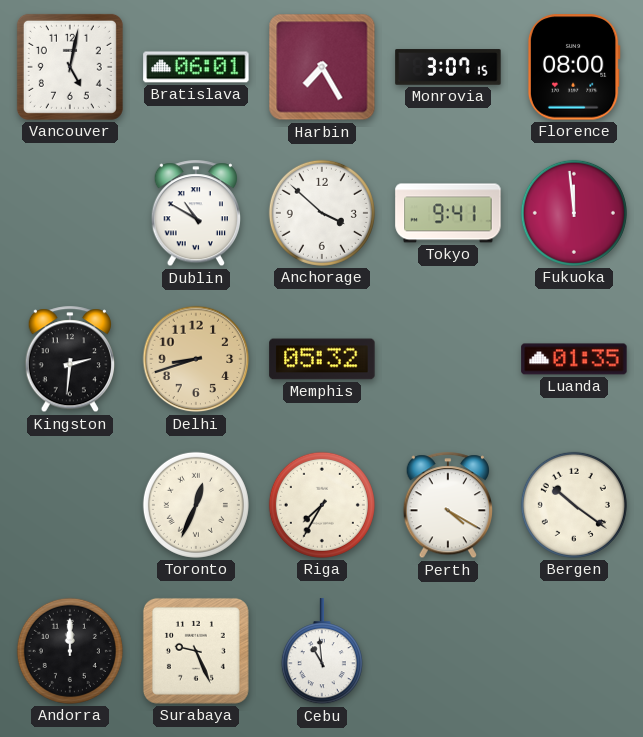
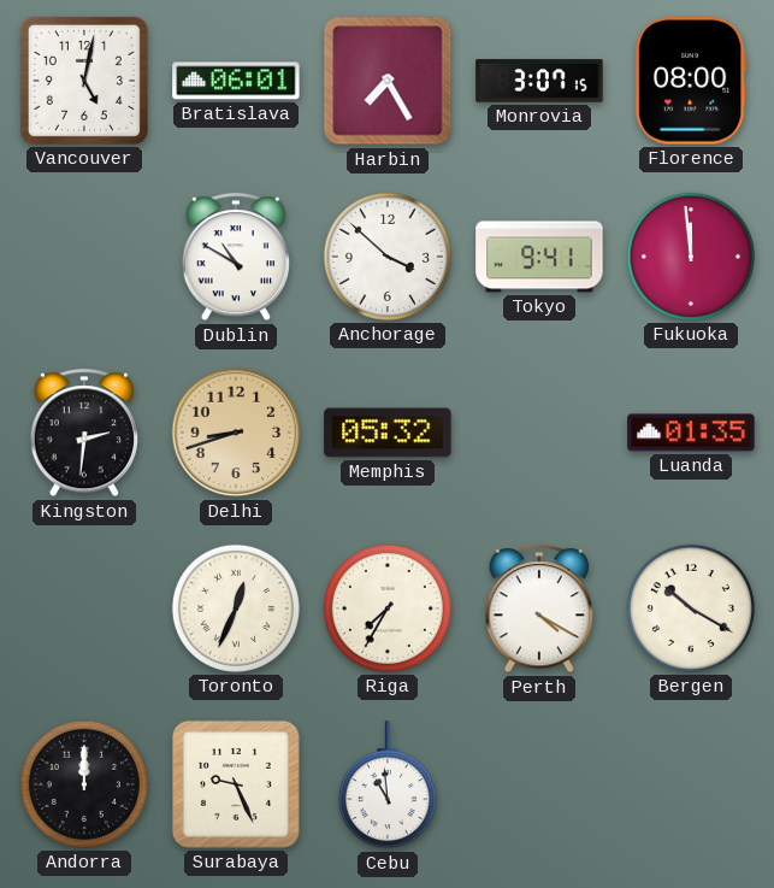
Bergen: 10:21 -> 10:20 (691, 608)
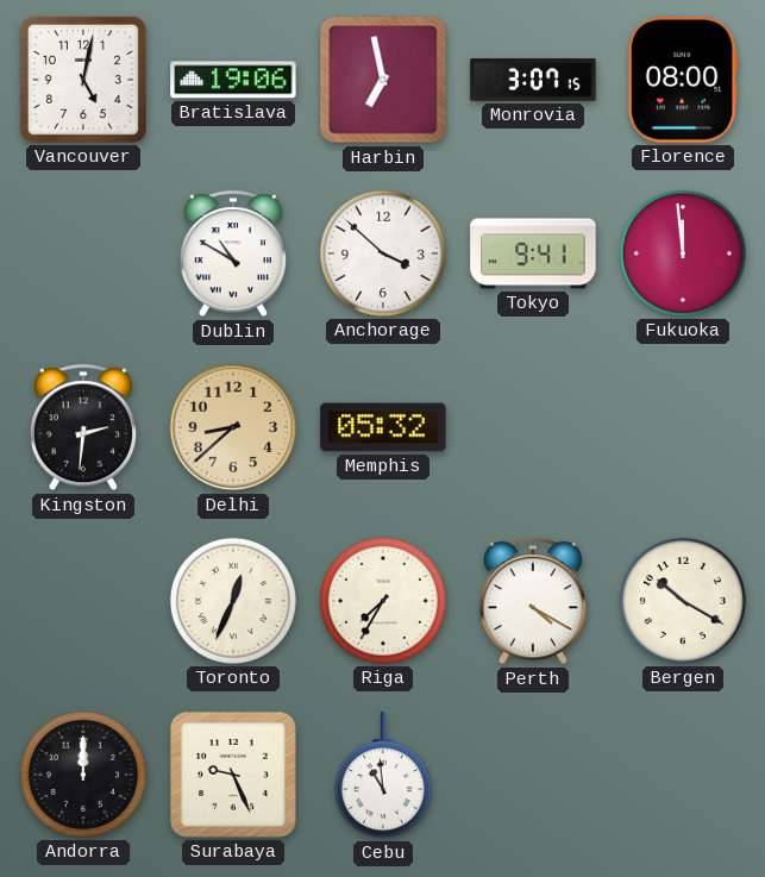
Bratislava: 06:01 -> 19:06 (233, 80)
Harbin: 7:25 -> 6:58 (383, 80)
Delhi: 8:42 -> 8:38 (233, 427)
Luanda: 01:35 -> none (691, 433)
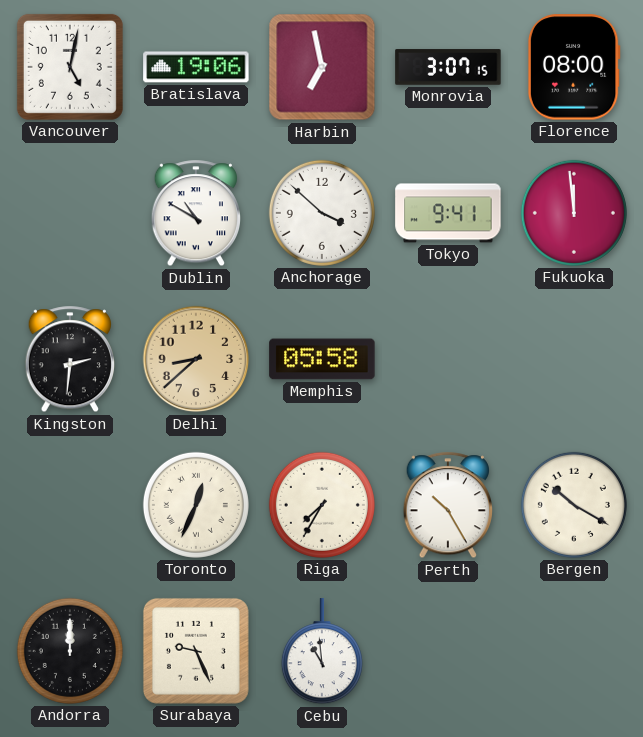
Memphis: 05:32 -> 05:58 (322, 359)
Perth: 4:20 -> 10:25 (447, 506)
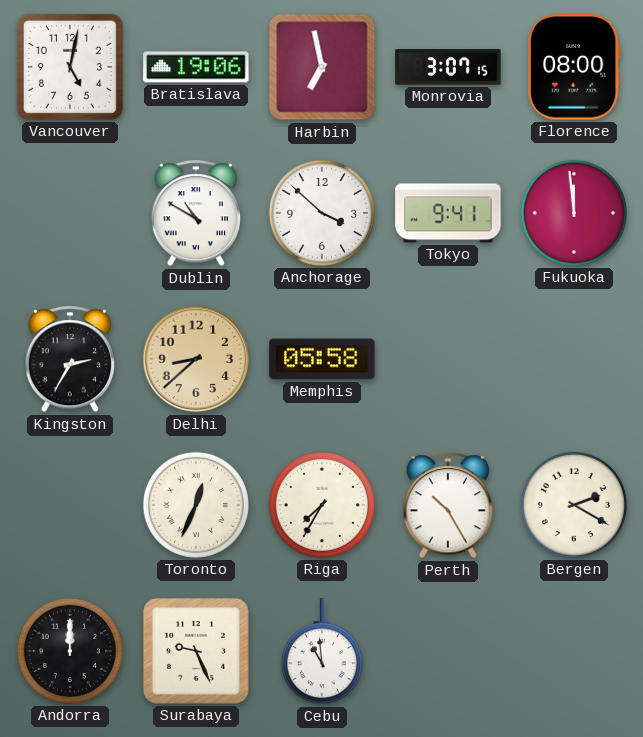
Kingston: 2:31 -> 2:35 (69, 360)
Bergen: 10:20 -> 2:20 (574, 505)
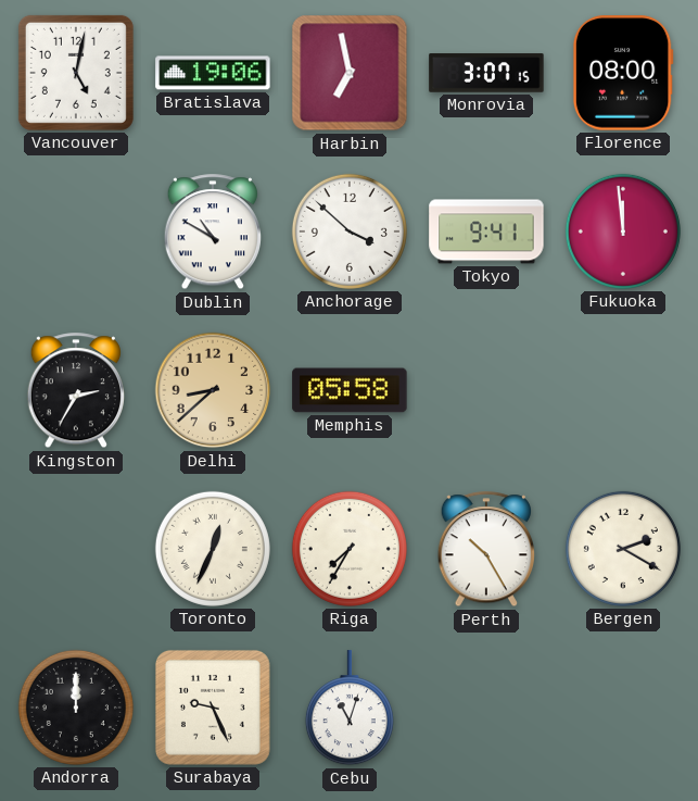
Cebu: 10:59 -> 11:03 (350, 709)
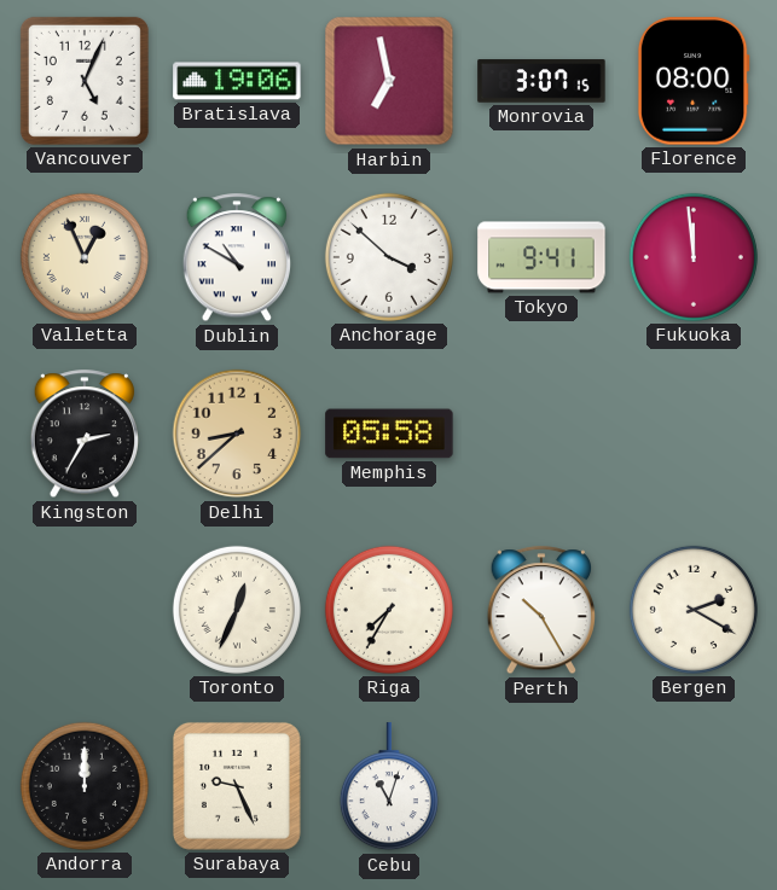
Vancouver: 5:02 -> 5:04 (85, 81)
Valletta: none -> 12:56 (85, 257)
